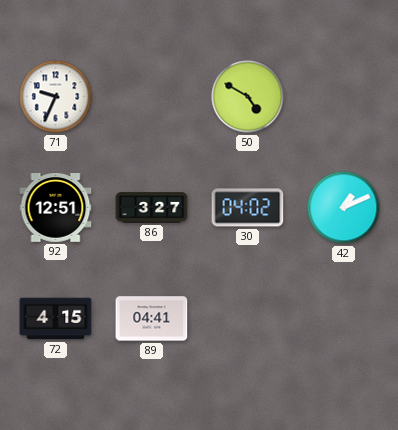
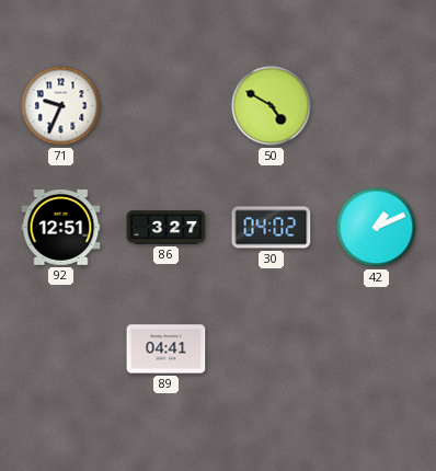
72: 4:15 -> none (56, 319)
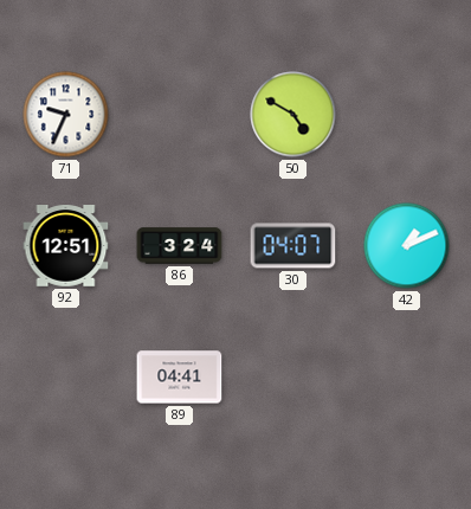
86: 3:27 -> 3:24 (180, 246)
30: 04:02 -> 04:07 (293, 246)
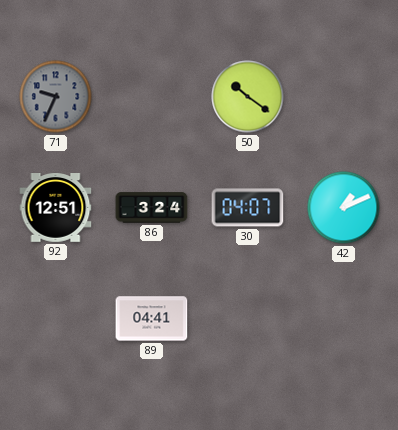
71 dial: white -> grey (56, 97)
50: 4:50 -> 10:21 (248, 97)
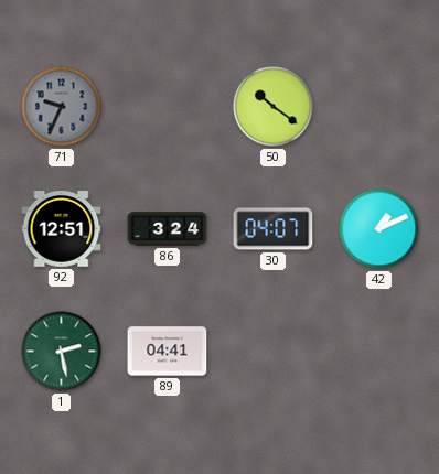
1: none -> 2:28 (62, 352)
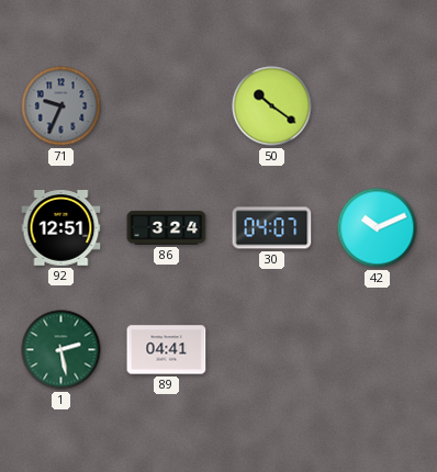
42: 1:11 -> 10:11 (378, 228)
